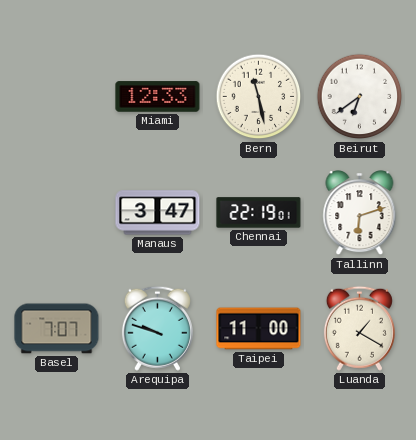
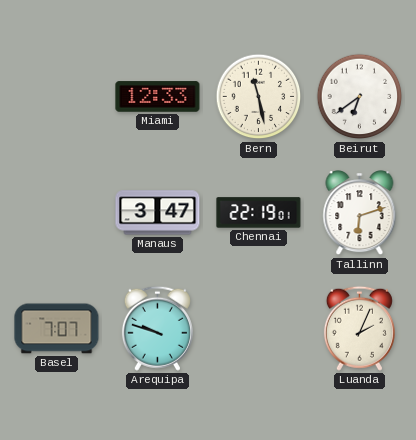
Taipei: 11:00 -> none (259, 329)
Luanda: 1:20 -> 2:04 (359, 328)
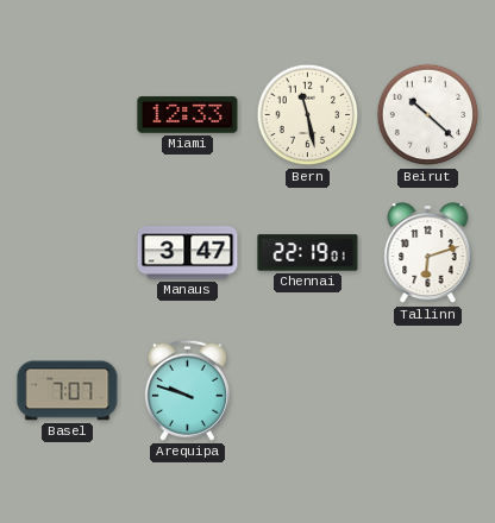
Beirut: 6:39 -> 10:22 (428, 115)
Luanda: 2:04 -> none (359, 328)
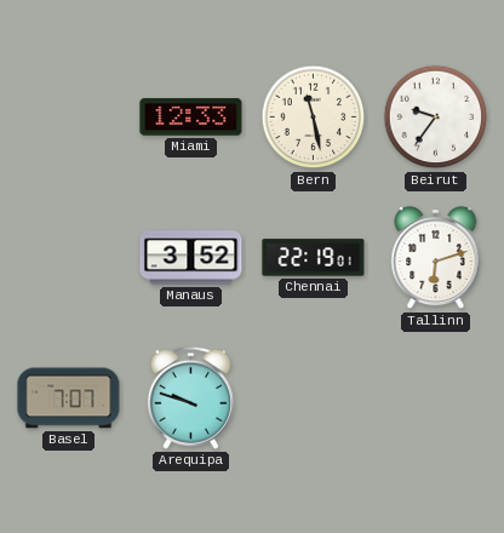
Beirut: 10:22 -> 9:36 (436, 118)
Manaus: 3:47 -> 3:52 (191, 258)
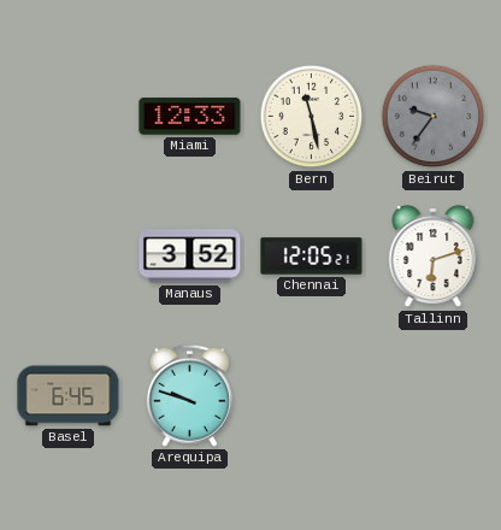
Beirut dial: white -> grey (434, 117)
Chennai: 22:19 -> 12:05 (312, 257)
Basel: 7:07 -> 6:45 (69, 396)
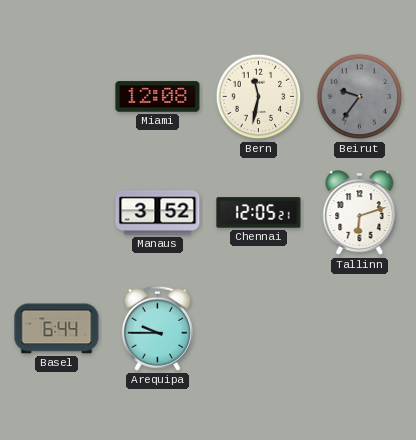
Miami: 12:33 -> 12:08 (158, 97)
Bern: 11:28 -> 11:32 (259, 97)
Basel: 6:45 -> 6:44 (57, 329)
Arequipa: 9:48 -> 9:45 (157, 328)
